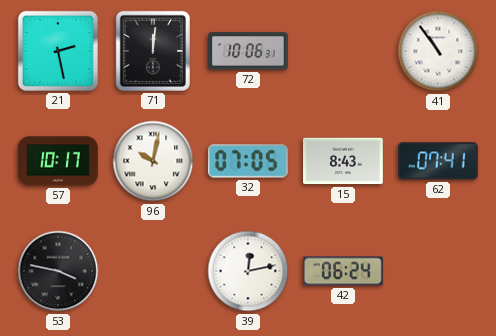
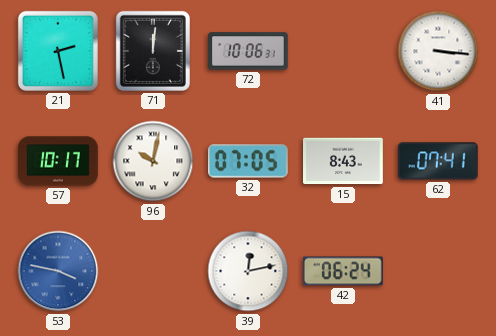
41: 10:54 -> 3:16 (438, 51)
53 dial: black -> blue (58, 271)
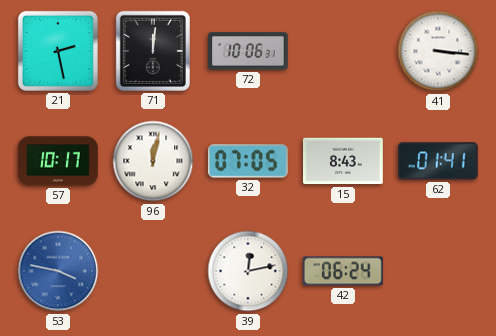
96: 10:02 -> 12:02 (153, 161)
62: 07:41 -> 01:41 (438, 161)
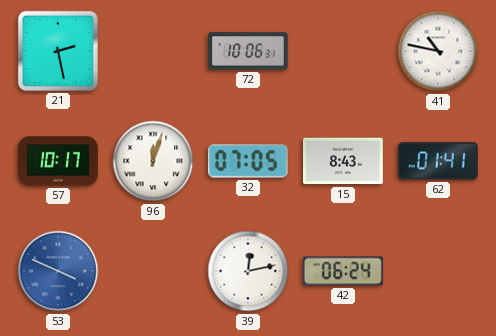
71: 12:01 -> none (153, 51)
41: 3:16 -> 10:47 (438, 51)
96: 12:02 -> 12:03 (153, 161)
53: 3:47 -> 3:49 (58, 271)
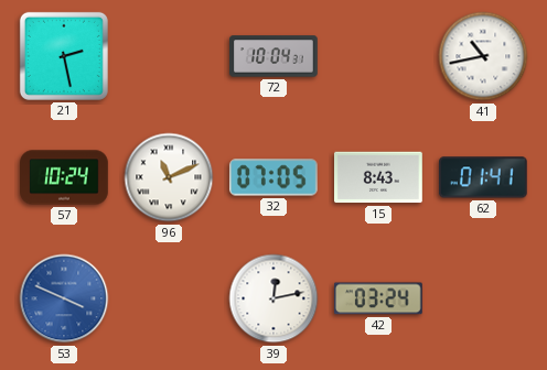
72: 10:06 -> 10:04 (273, 56)
41: 10:47 -> 10:43 (483, 56)
57: 10:17 -> 10:24 (64, 177)
96: 12:03 -> 11:11 (169, 177)
42: 06:24 -> 03:24 (378, 298)
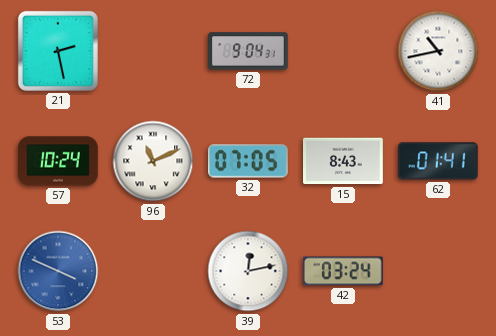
72: 10:04 -> 9:04 (248, 51)
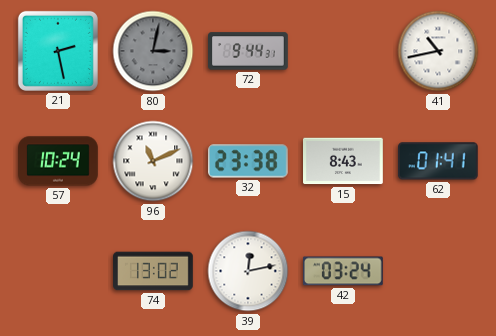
80: none -> 3:02 (153, 51)
72: 9:04 -> 9:44 (248, 51)
32: 07:05 -> 23:38 (248, 161)
53: 3:49 -> none (58, 271)
74: none -> 13:02 (153, 271)
